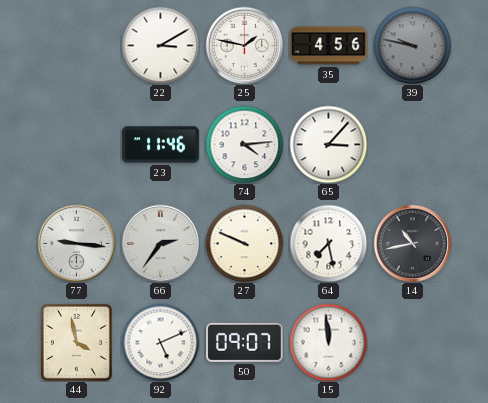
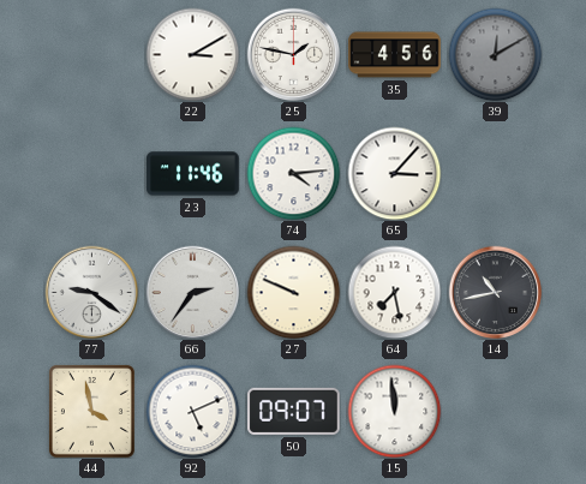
39: 9:47 -> 12:10 (495, 54)
77: 9:16 -> 9:21 (91, 292)
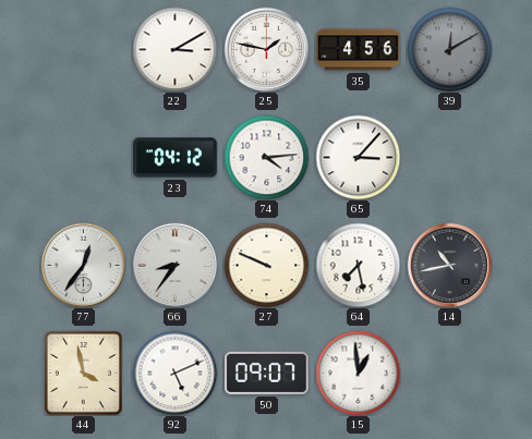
23: 11:46 -> 04:12 (176, 158)
77: 9:21 -> 12:36 (83, 265)
66: 2:36 -> 8:36 (174, 265)
15: 11:59 -> 12:59 (358, 373)
